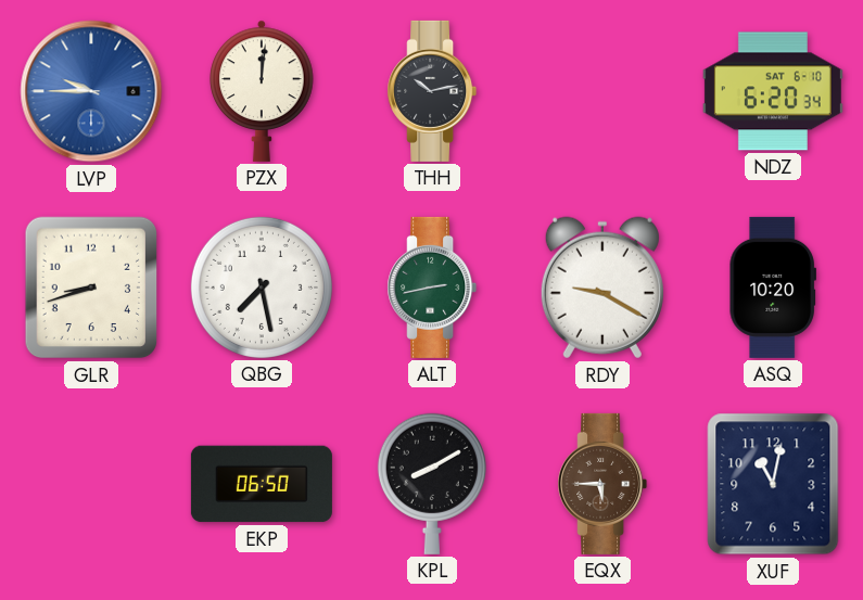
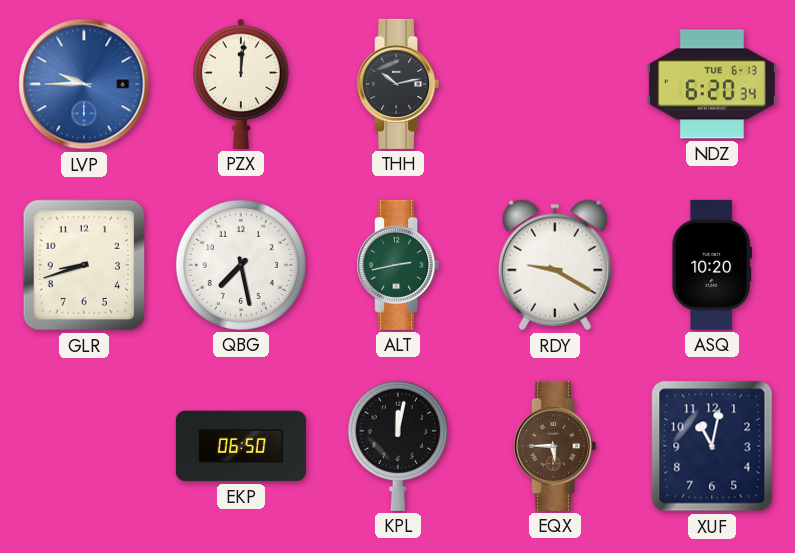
NDZ date: SAT 6-10 -> TUE 6-13 (712, 84)
KPL: 8:10 -> 12:02 (398, 446)
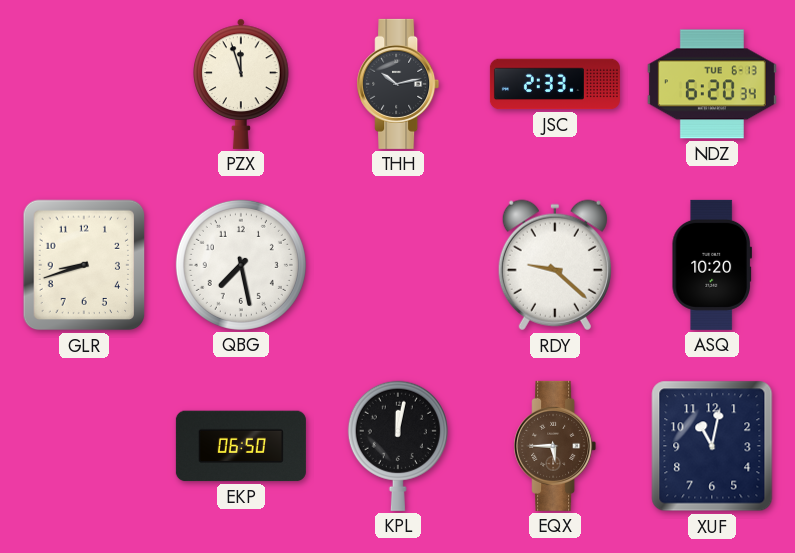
LVP: 9:45 -> none (84, 84)
PZX: 12:01 -> 11:57 (241, 84)
JSC: none -> 2:33 (555, 84)
ALT: 2:43 -> none (398, 265)
RDY: 9:20 -> 9:22 (555, 265)
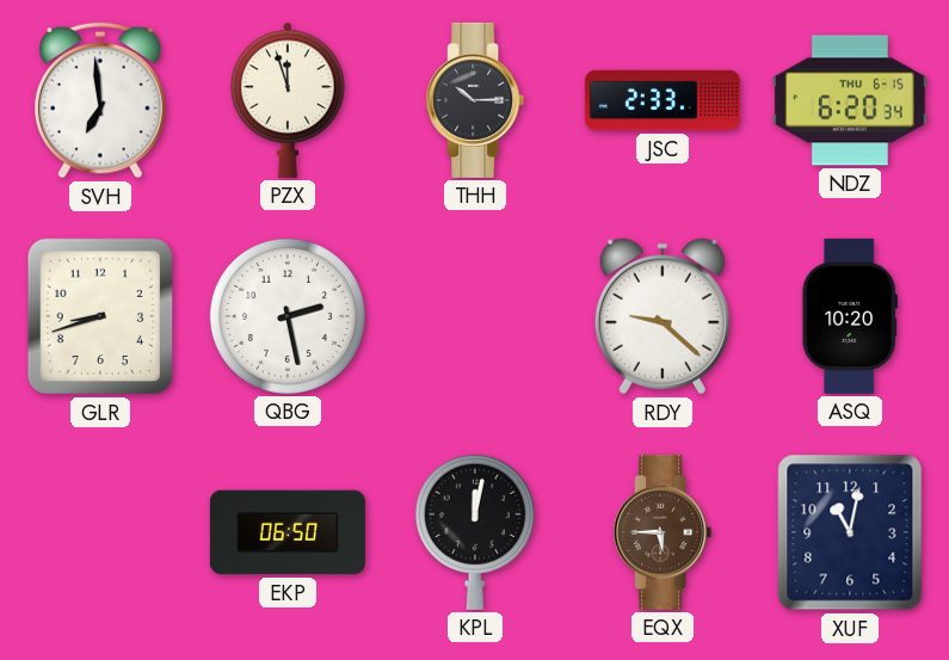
SVH: none -> 6:59 (101, 100)
THH: 10:13 -> 10:15 (475, 100)
NDZ date: TUE 6-13 -> THU 6-15 (850, 100)
QBG: 7:28 -> 2:28 (288, 316)
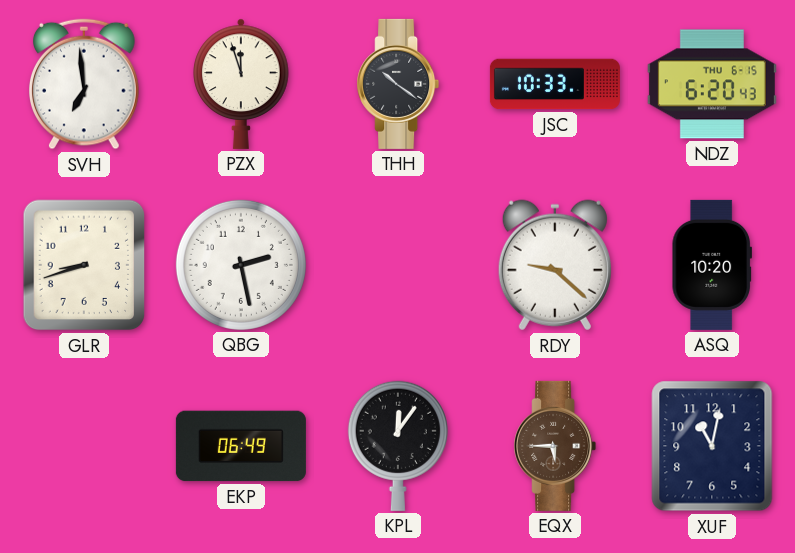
THH: 10:15 -> 10:21 (398, 84)
JSC: 2:33 -> 10:33 (555, 84)
NDZ: 6:20:34 -> 6:20:43 (712, 84)
EKP: 06:50 -> 06:49 (241, 446)
KPL: 12:02 -> 12:06 (398, 446)
